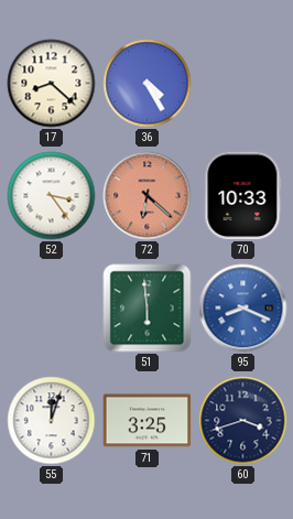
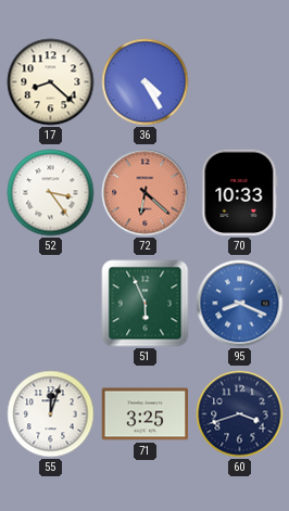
51: 5:59 -> 5:56 (146, 304)
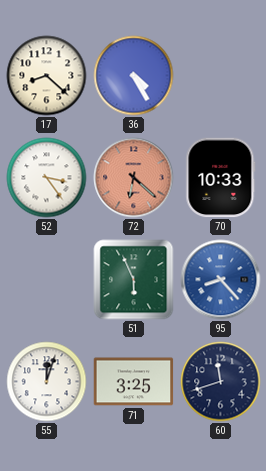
95: 8:19 -> 8:23 (221, 280)
60: 3:42 -> 11:42 (221, 382)
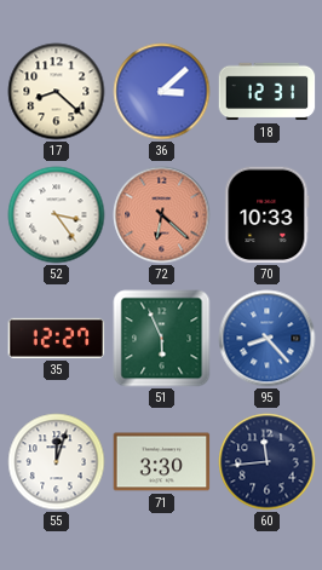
36: 4:25 -> 3:08 (162, 92)
18: none -> 12:31 (268, 92)
35: none -> 12:27 (57, 338)
71: 3:25 -> 3:30 (162, 462)
60: 11:42 -> 11:44 (268, 462)
